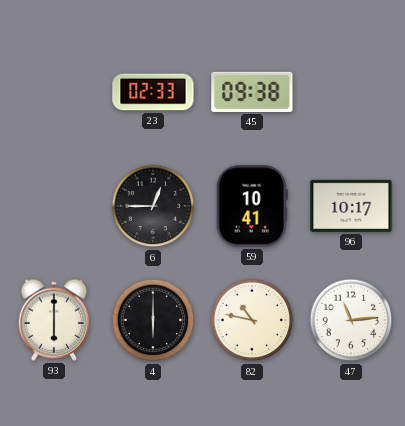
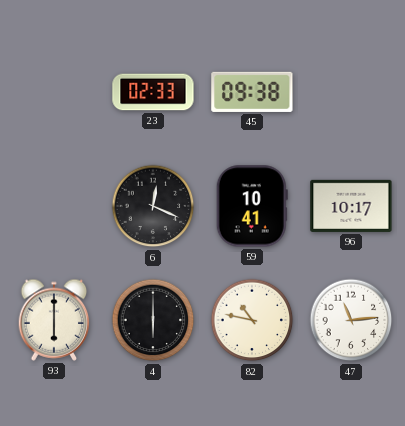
6: 12:45 -> 12:19 (153, 206)
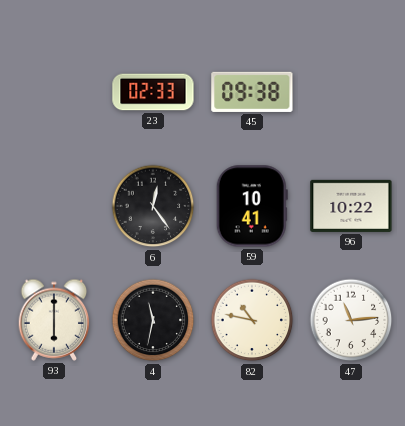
6: 12:19 -> 12:24 (153, 206)
96: 10:17 -> 10:22 (351, 206)
4: 6:00 -> 11:32 (153, 320)
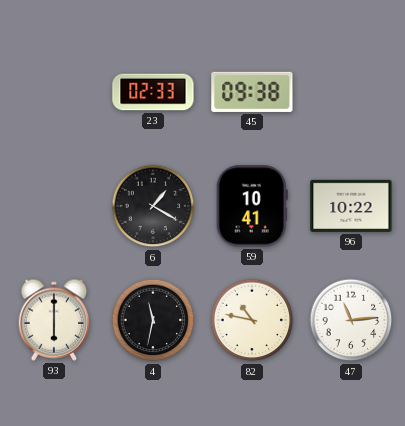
6: 12:24 -> 1:20 (153, 206)
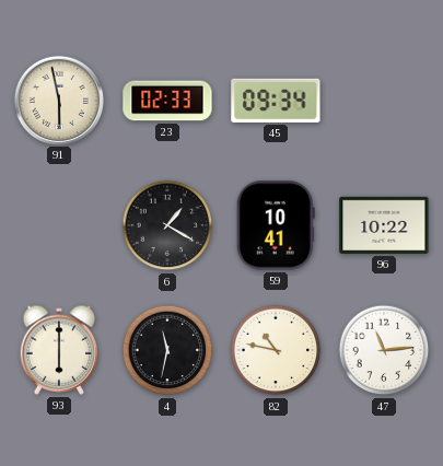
91: none -> 5:58 (58, 100)
45: 09:38 -> 09:34 (276, 101)
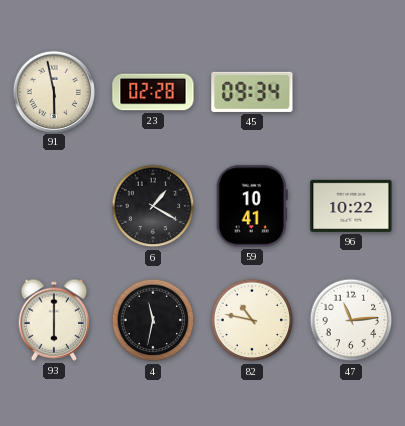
23: 02:33 -> 02:28 (153, 92)
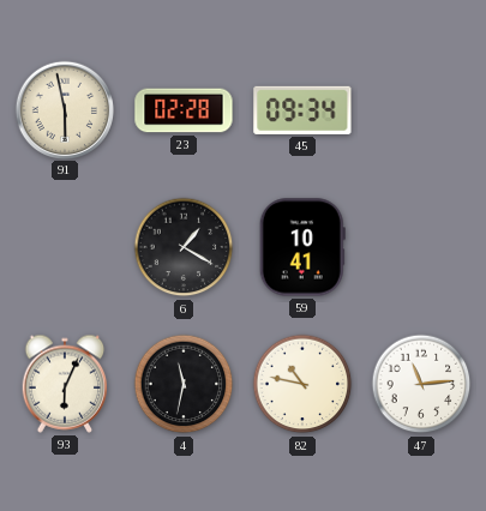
96: 10:22 -> none (351, 206)
93: 6:00 -> 6:04 (65, 384)
